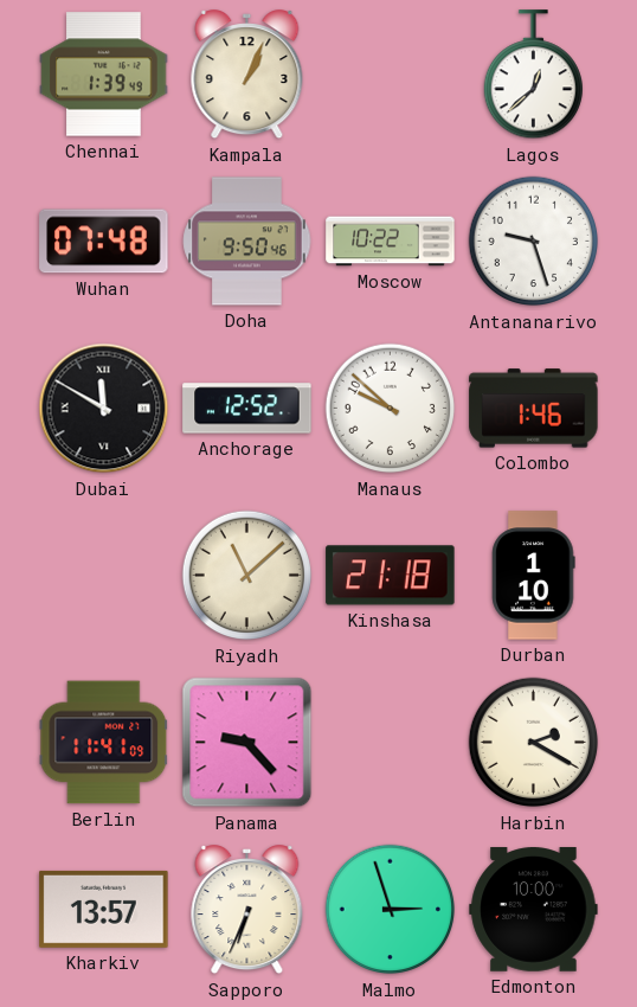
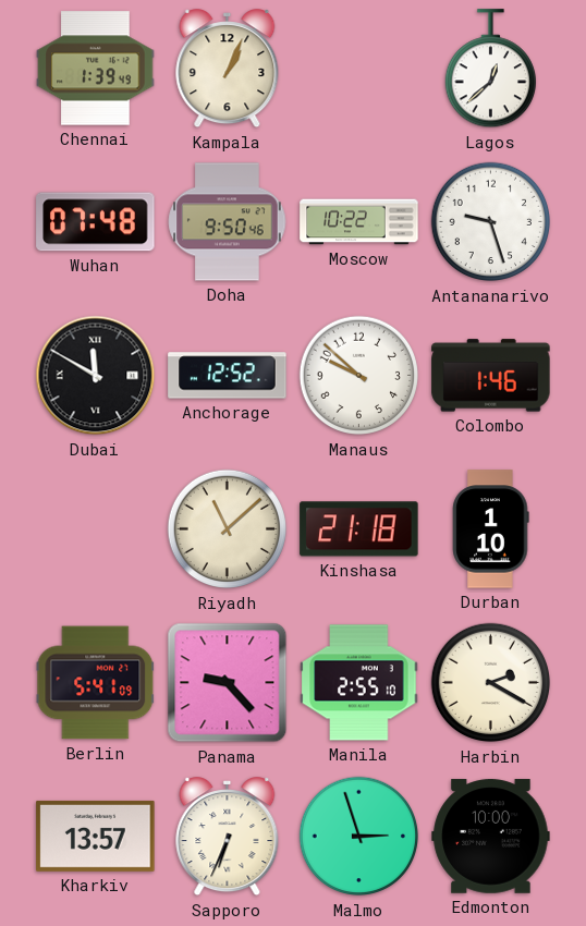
Berlin: 11:41 -> 5:41 (96, 683)
Manila: none -> 2:55 (359, 683)
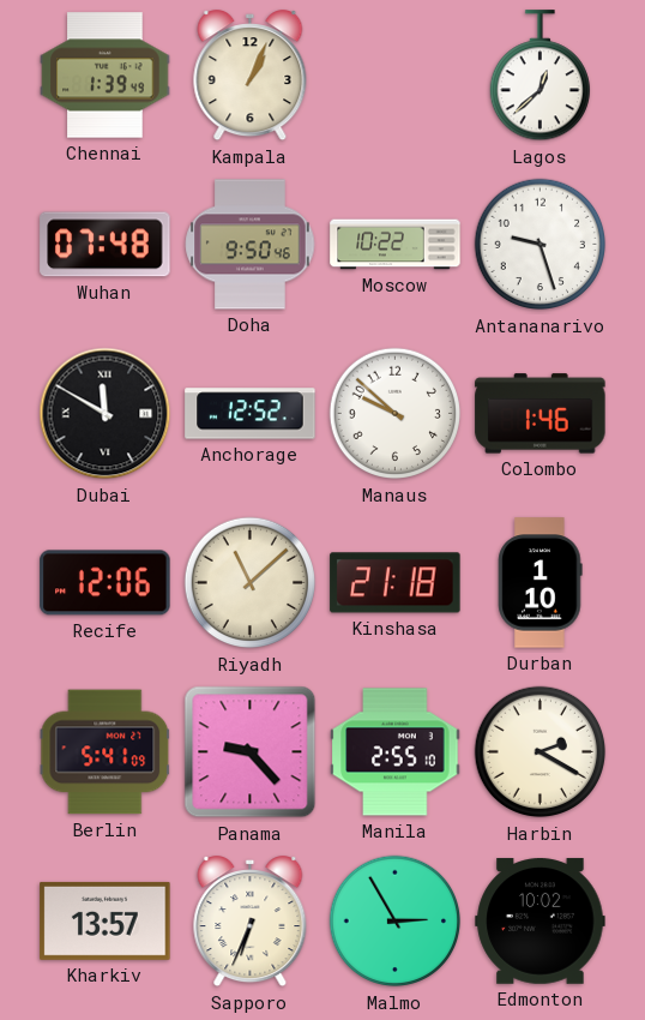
Recife: none -> 12:06 (106, 583)
Malmo: 2:57 -> 2:55 (396, 922)
Edmonton: 10:00 -> 10:02 (541, 922)
